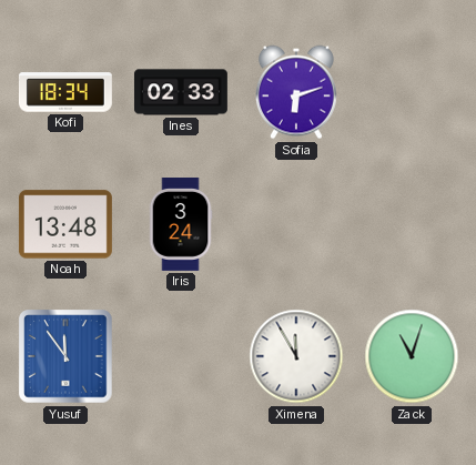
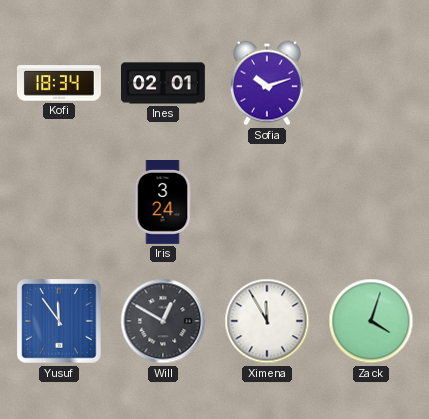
Ines: 02:33 -> 02:01 (163, 83)
Sofia: 6:12 -> 10:12 (267, 83)
Noah: 13:48 -> none (65, 224)
Will: none -> 12:50 (163, 321)
Zack: 11:03 -> 4:03 (371, 321)
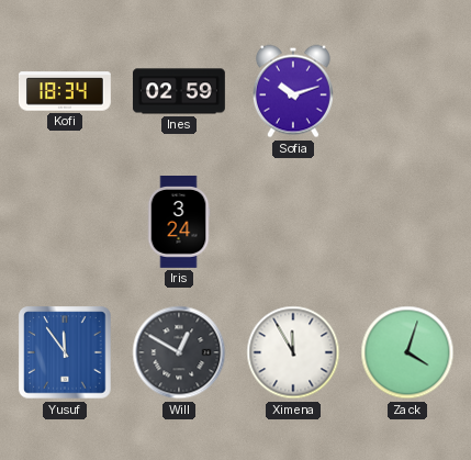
Ines: 02:01 -> 02:59 (179, 91)
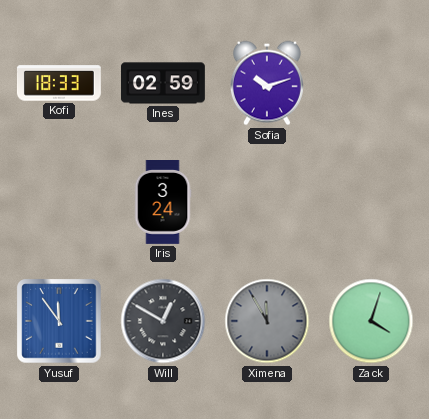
Kofi: 18:34 -> 18:33 (59, 83)
Ximena dial: white -> grey (267, 321)
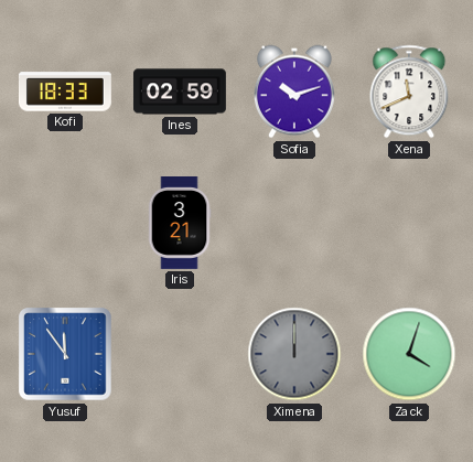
Xena: none -> 11:41 (409, 92)
Iris: 3:24 -> 3:21 (180, 224)
Will: 12:50 -> none (163, 321)
Ximena: 11:55 -> 12:00 (294, 354)
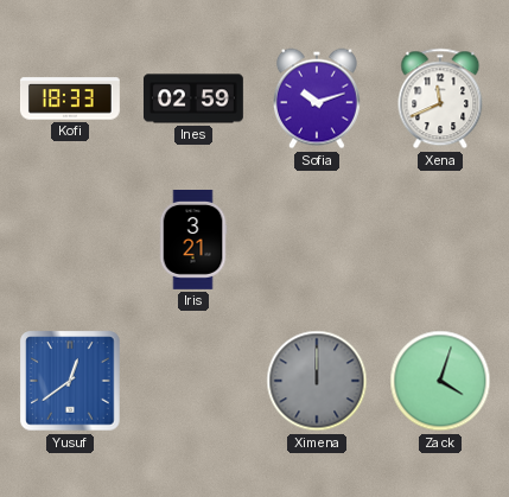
Yusuf: 11:54 -> 12:39 (70, 381)
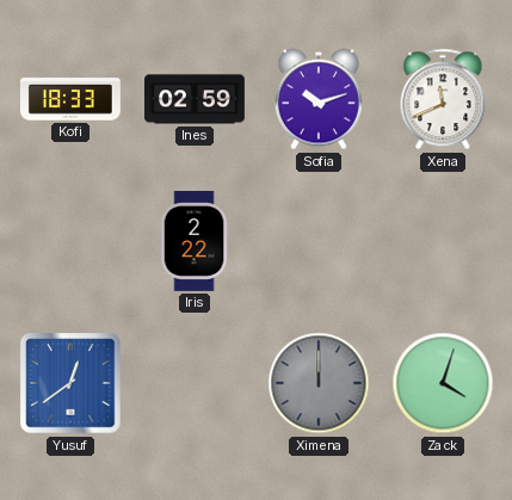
Iris: 3:21 -> 2:22 (195, 242)
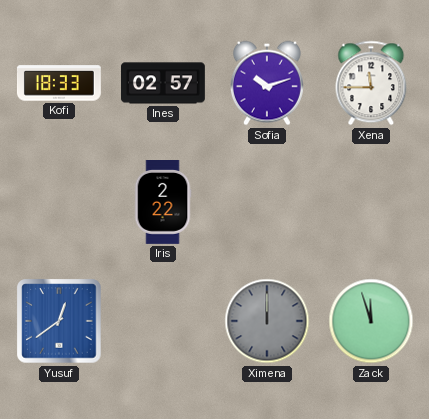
Ines: 02:59 -> 02:57 (163, 83)
Xena: 11:41 -> 11:45 (371, 83)
Zack: 4:03 -> 11:57 (371, 321)
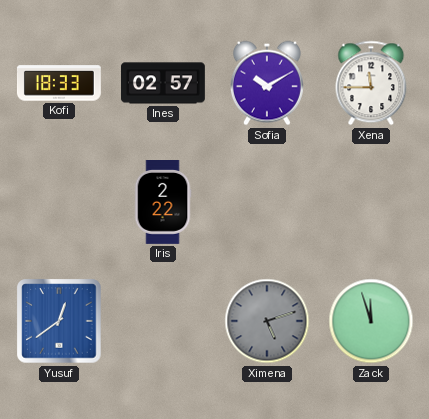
Sofia: 10:12 -> 10:10 (267, 83)
Ximena: 12:00 -> 5:12 (267, 321)
